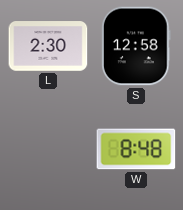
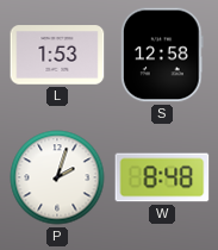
L: 2:30 -> 1:53 (57, 55)
P: none -> 2:03 (57, 177)
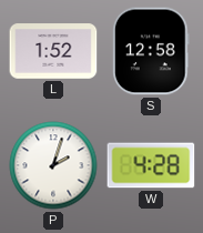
L: 1:53 -> 1:52 (53, 51)
W: 8:48 -> 4:28 (151, 165)
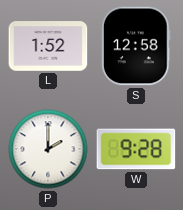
P: 2:03 -> 2:00 (48, 149)
W: 4:28 -> 9:28 (136, 149)
